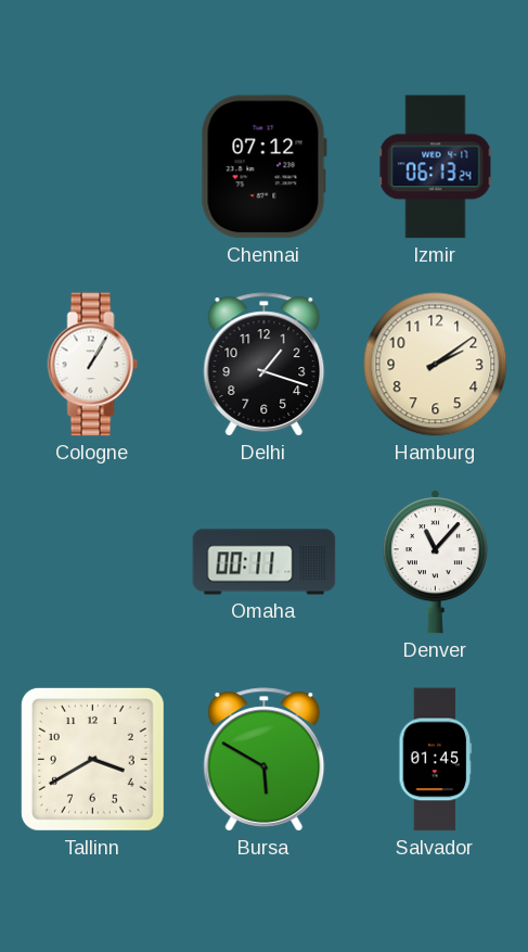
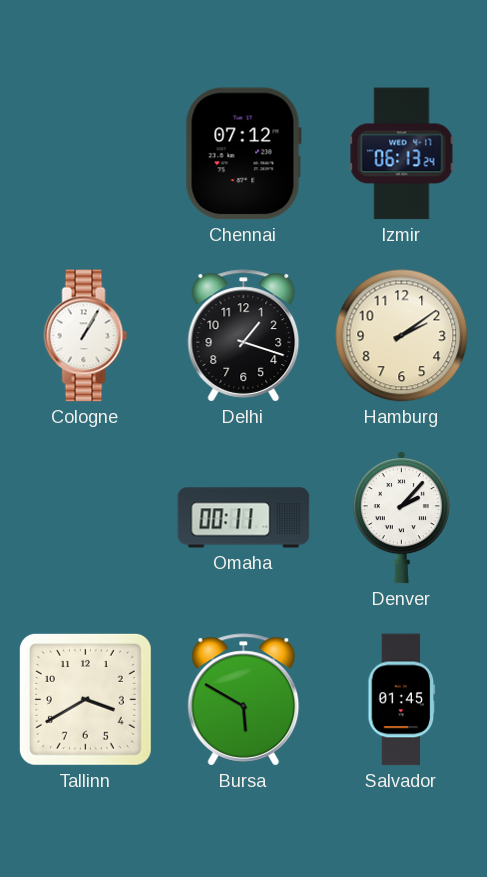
Denver: 11:07 -> 2:07 (401, 518)
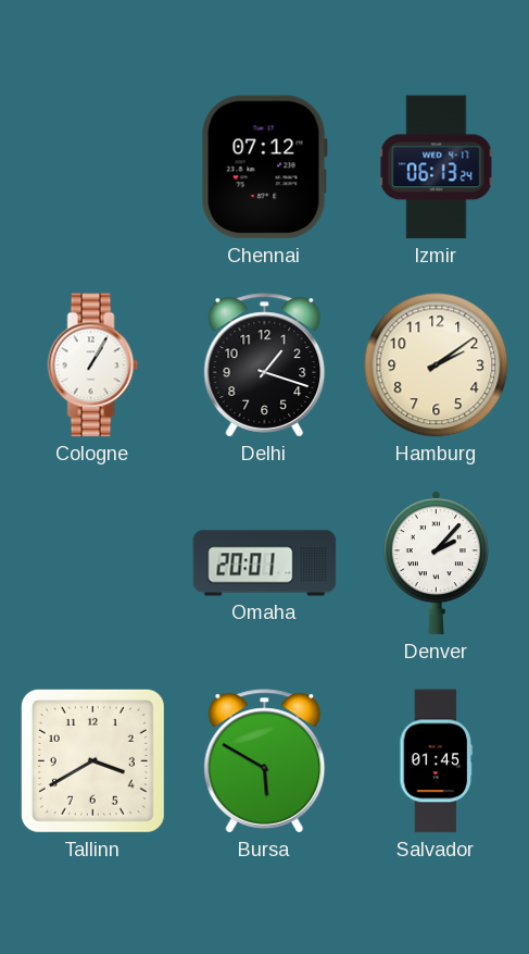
Omaha: 00:11 -> 20:01 (265, 563)
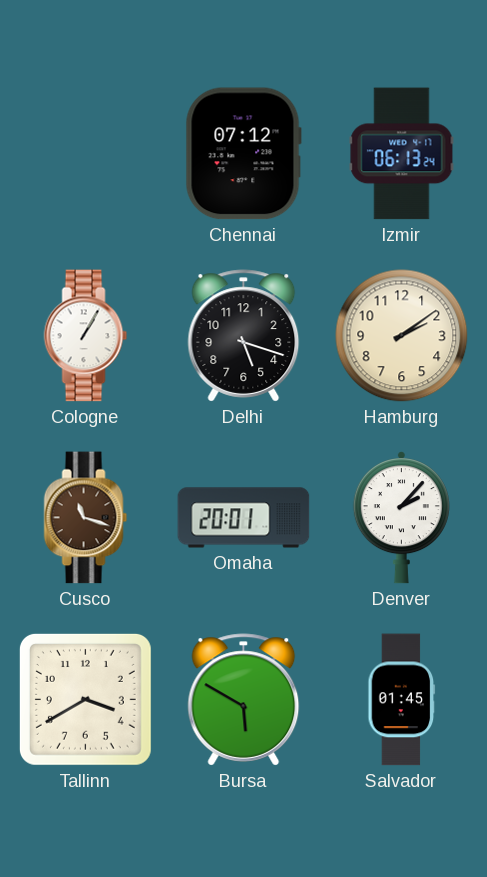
Delhi: 1:18 -> 5:18 (244, 336)
Cusco: none -> 11:18 (86, 518)
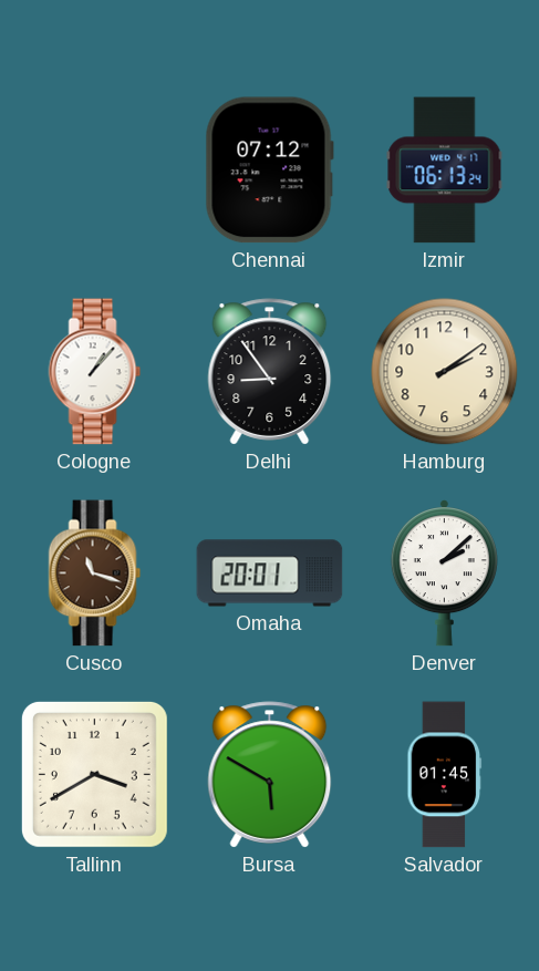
Cologne: 1:05 -> 1:07 (95, 372)
Delhi: 5:18 -> 8:54 (270, 372)
Denver: 2:07 -> 2:08 (444, 574)
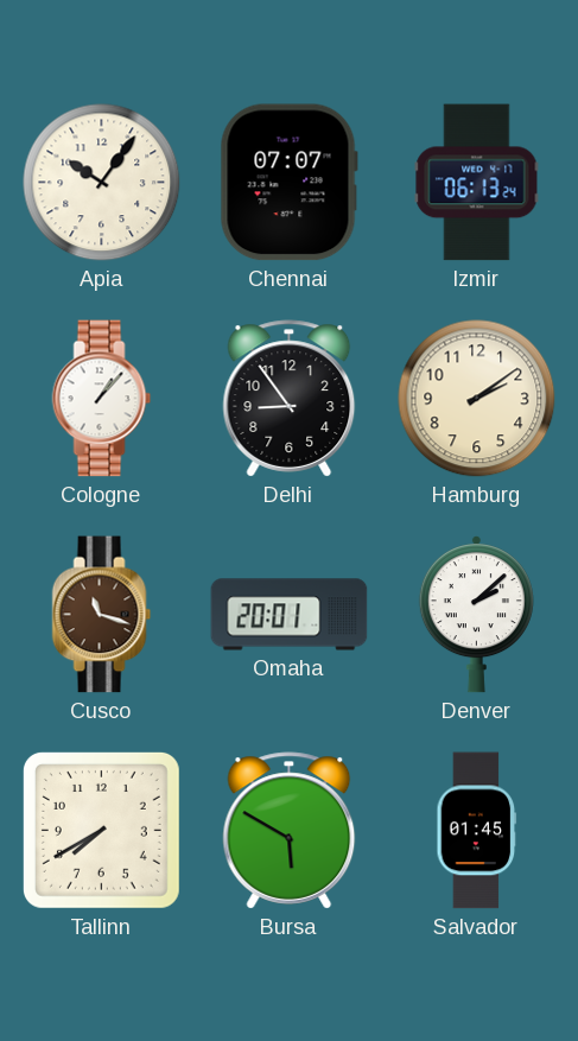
Apia: none -> 10:06 (102, 183)
Chennai: 07:12 -> 07:07 (288, 183)
Tallinn: 3:40 -> 7:40 (101, 830)
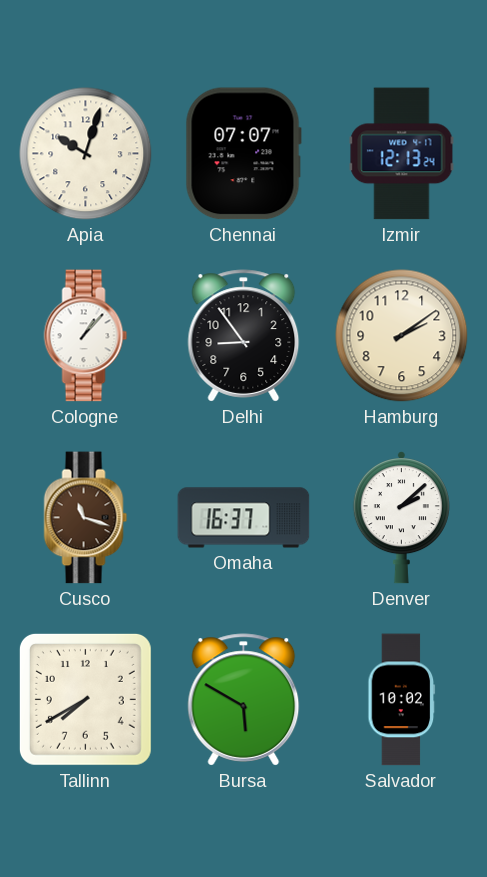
Apia: 10:06 -> 10:03 (86, 154)
Izmir: 06:13 -> 12:13 (402, 154)
Omaha: 20:01 -> 16:37 (244, 518)
Salvador: 01:45 -> 10:02 (402, 700)
